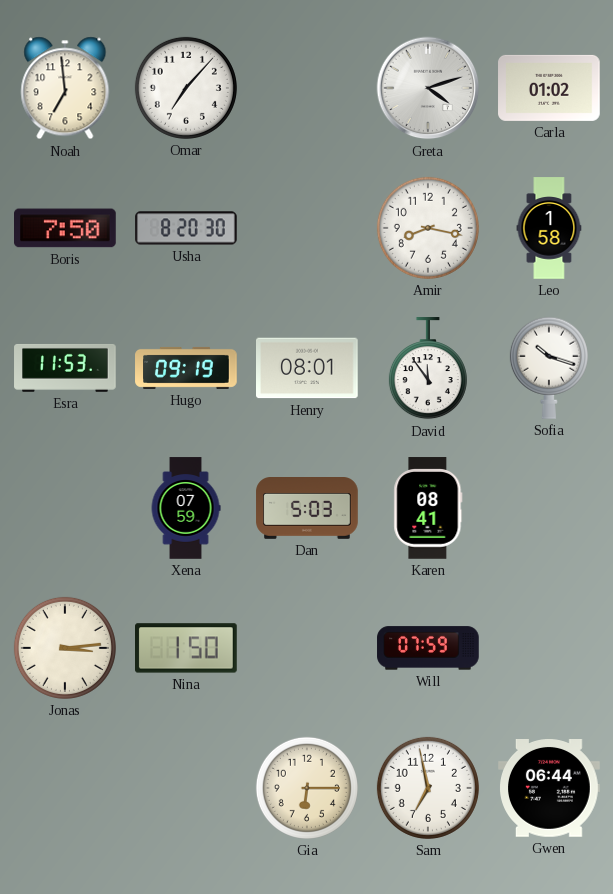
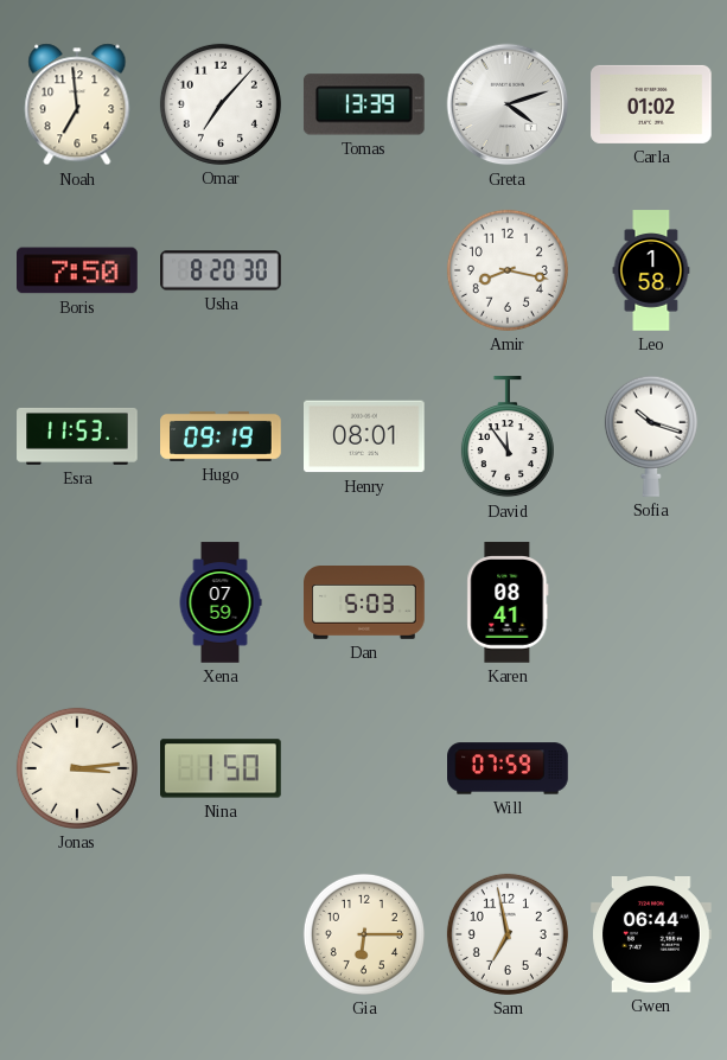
Tomas: none -> 13:39 (364, 104)
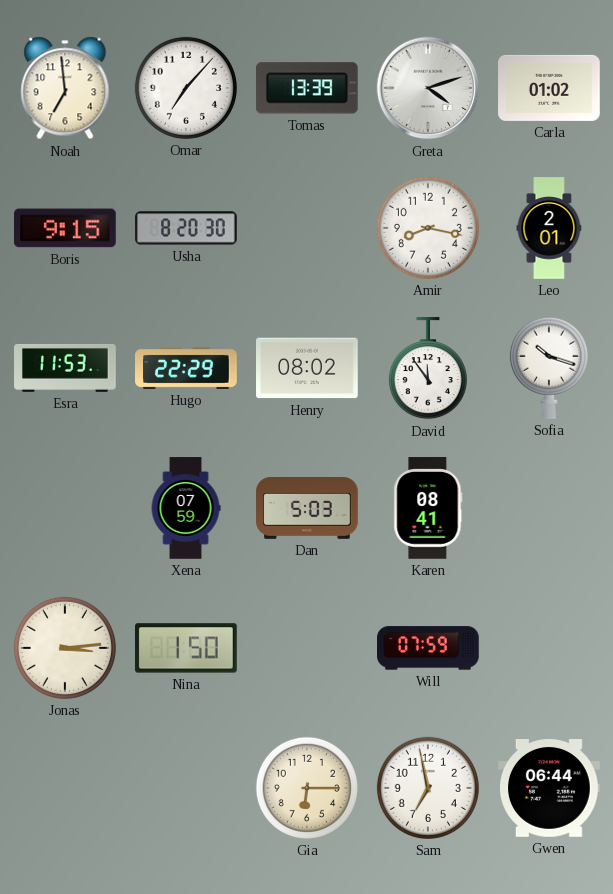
Boris: 7:50 -> 9:15 (66, 228)
Leo: 1:58 -> 2:01 (549, 228)
Hugo: 09:19 -> 22:29 (186, 368)
Henry: 08:01 -> 08:02 (307, 368)
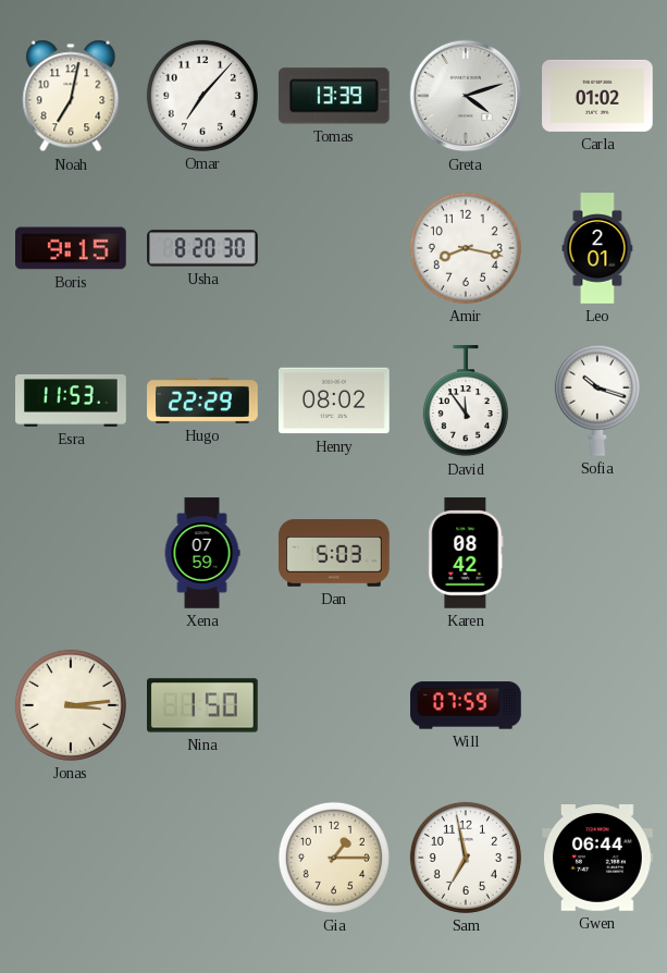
Noah: 6:59 -> 7:02 (71, 96)
Karen: 08:41 -> 08:42 (466, 553)
Gia: 6:15 -> 1:15 (334, 858)
